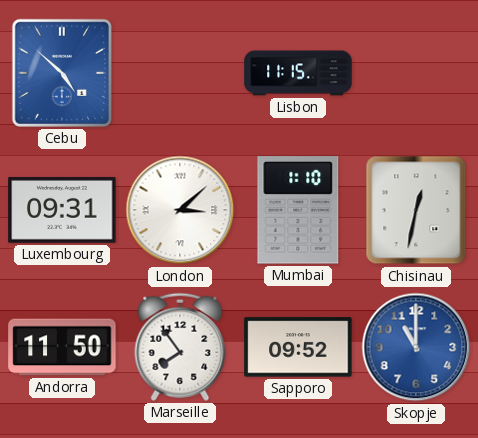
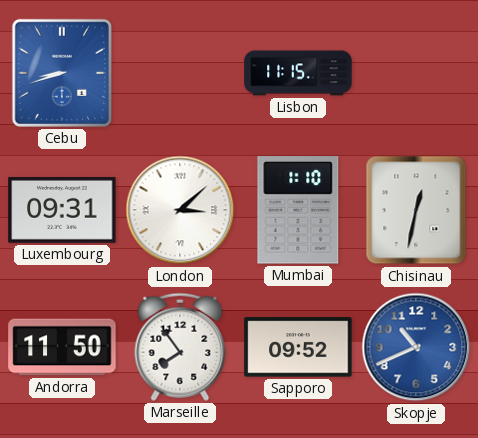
Cebu: 4:52 -> 8:42 (62, 73)
Skopje: 11:00 -> 10:41 (416, 347)
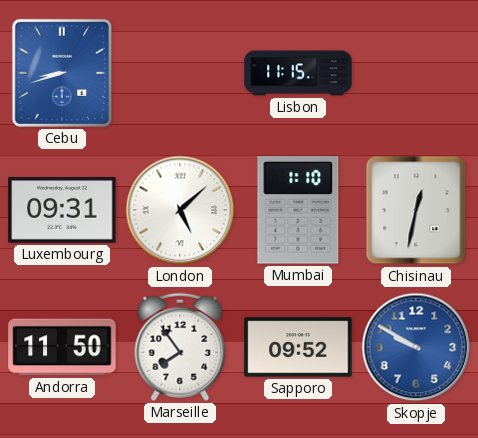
London: 3:08 -> 5:08 (180, 210)
Skopje: 10:41 -> 9:50 (416, 347)
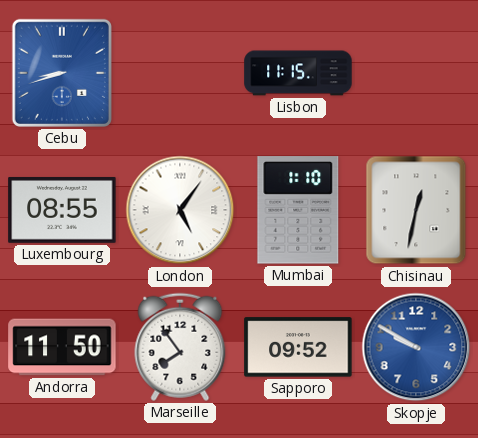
Luxembourg: 09:31 -> 08:55 (62, 210)
London: 5:08 -> 5:06 (180, 210)
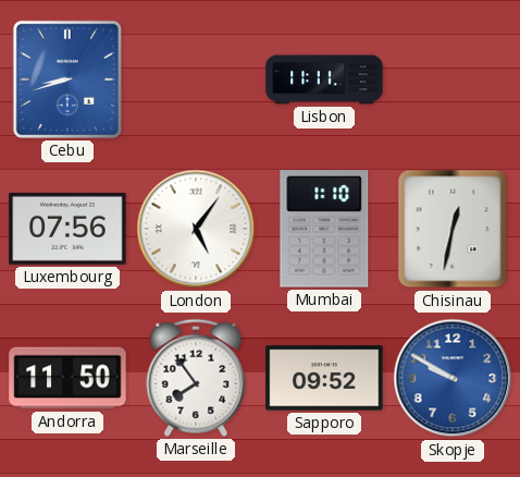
Lisbon: 11:15 -> 11:11 (324, 79)
Luxembourg: 08:55 -> 07:56 (67, 229)
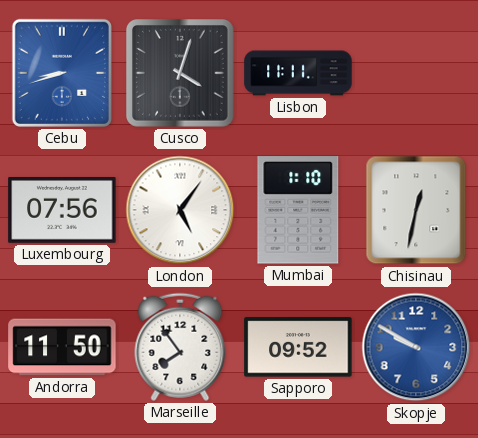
Cusco: none -> 4:03 (181, 74)
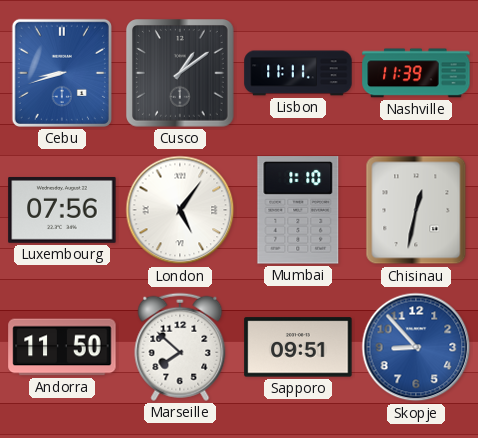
Cusco: 4:03 -> 1:09 (181, 74)
Nashville: none -> 11:39 (416, 73)
Marseille: 7:54 -> 7:52 (180, 347)
Sapporo: 09:52 -> 09:51 (298, 347)
Skopje: 9:50 -> 8:53 (416, 347)
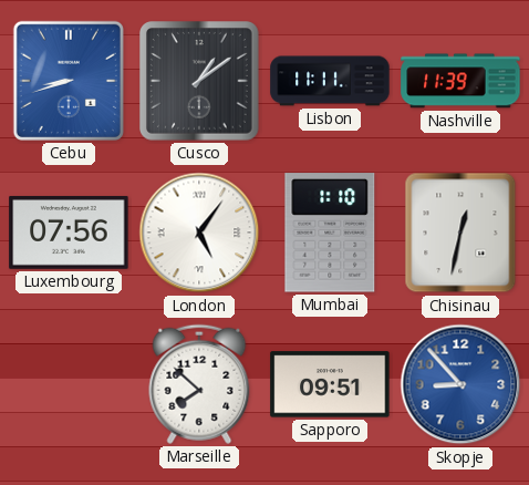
Andorra: 11:50 -> none (62, 347)
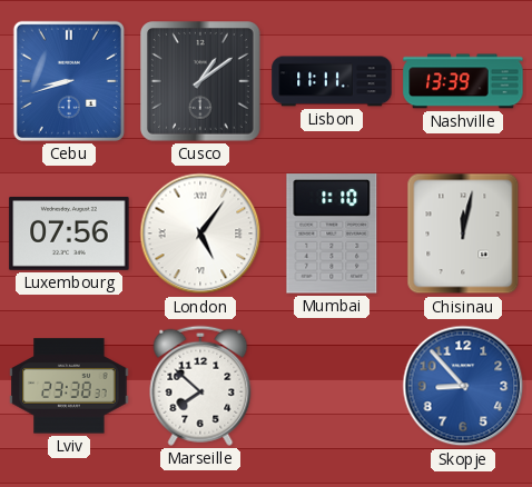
Nashville: 11:39 -> 13:39 (463, 81)
Chisinau: 12:32 -> 12:02 (463, 233)
Lviv: none -> 23:38 (69, 386)
Sapporo: 09:51 -> none (330, 384)
